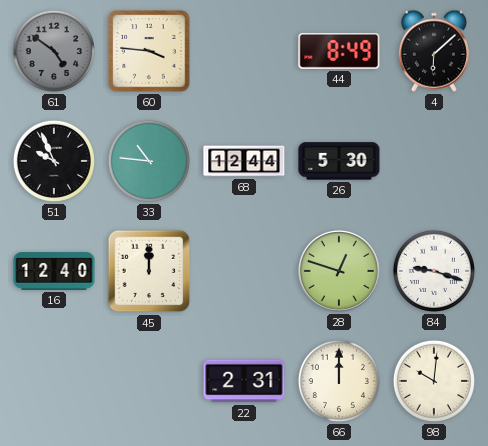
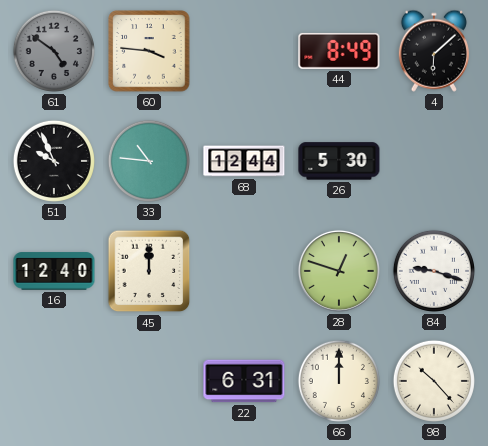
22: 2:31 -> 6:31 (244, 381)
98: 10:01 -> 10:23 (434, 381)
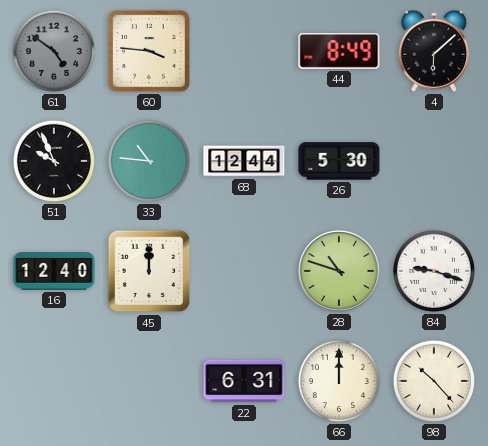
28: 12:48 -> 10:48 (339, 271)
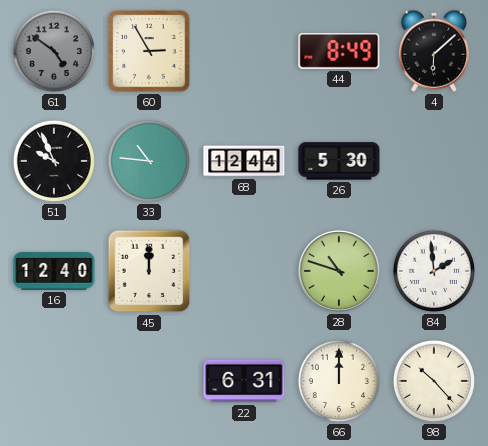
60: 3:46 -> 2:55 (149, 51)
84: 9:18 -> 1:59 (434, 271)
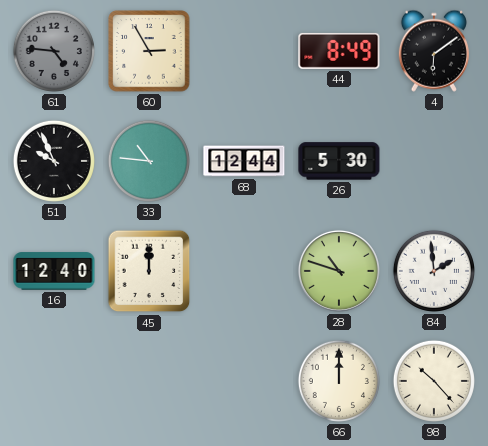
61: 4:51 -> 4:46 (54, 51)
4: 6:08 -> 6:09 (434, 51)
22: 6:31 -> none (244, 381)
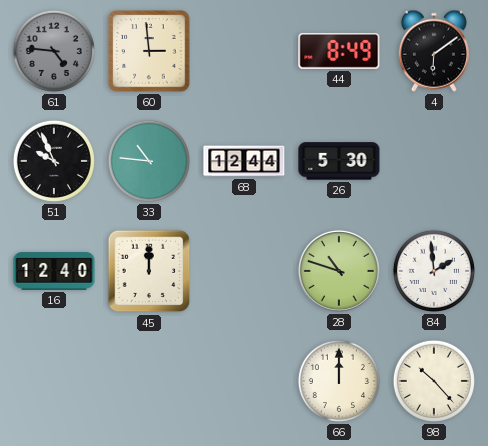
60: 2:55 -> 2:59 (149, 51)
